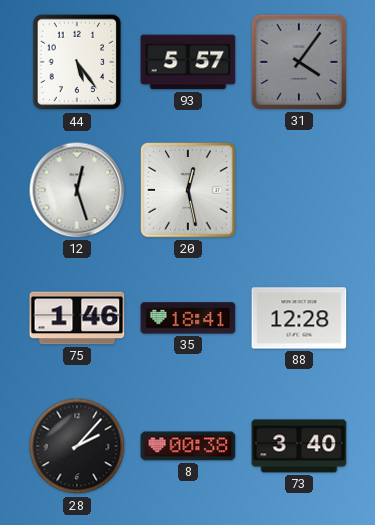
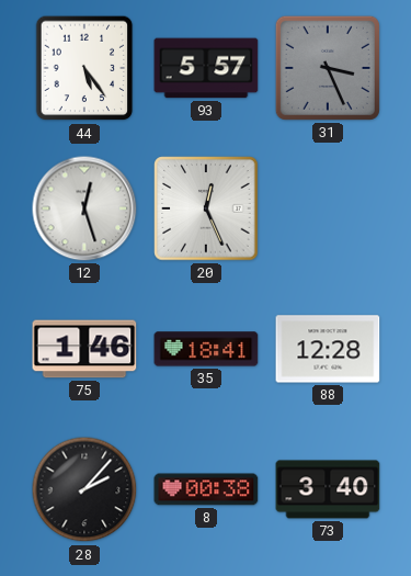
31: 4:06 -> 3:26 (328, 68)
20: 12:28 -> 12:26 (206, 208)
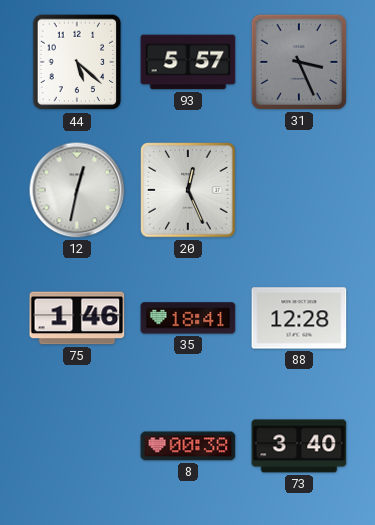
44: 5:24 -> 5:22 (77, 62)
12: 12:27 -> 12:32 (77, 190)
28: 2:07 -> none (84, 489)
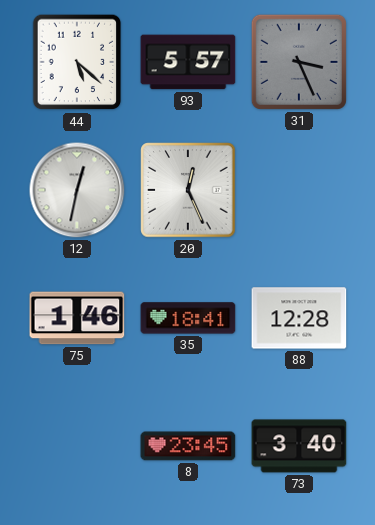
8: 00:38 -> 23:45 (188, 446)
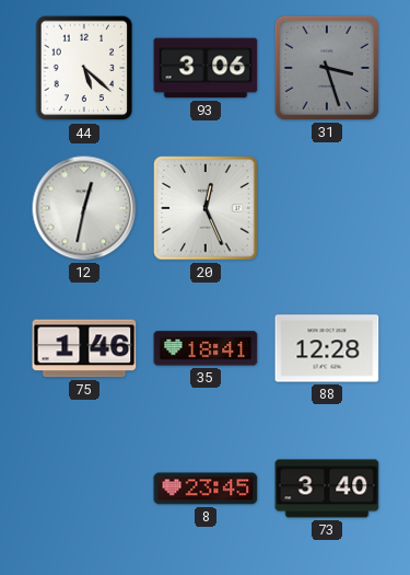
93: 5:57 -> 3:06 (206, 68)
31: 3:26 -> 3:27 (327, 68)
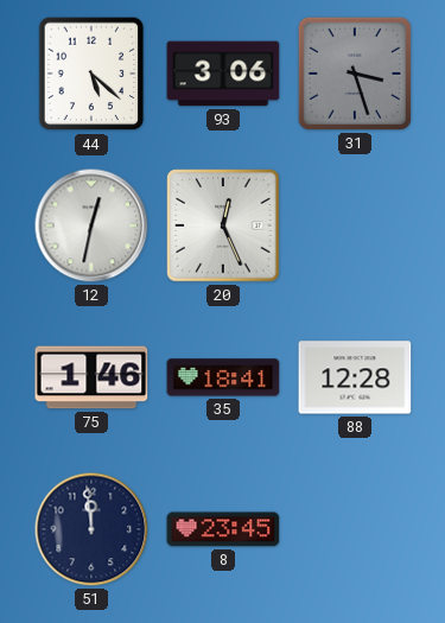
51: none -> 11:59 (91, 529)
73: 3:40 -> none (327, 488)
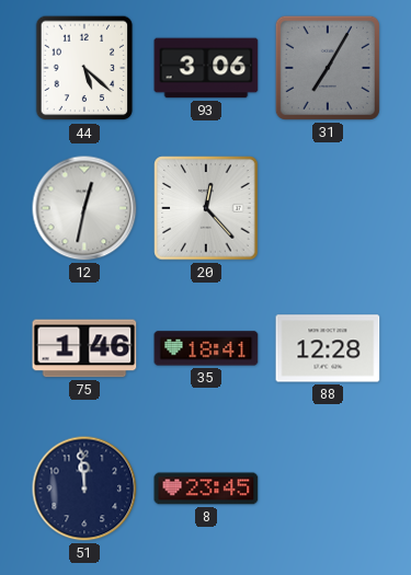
31: 3:27 -> 7:05 (328, 68)
20: 12:26 -> 12:23 (206, 208)
